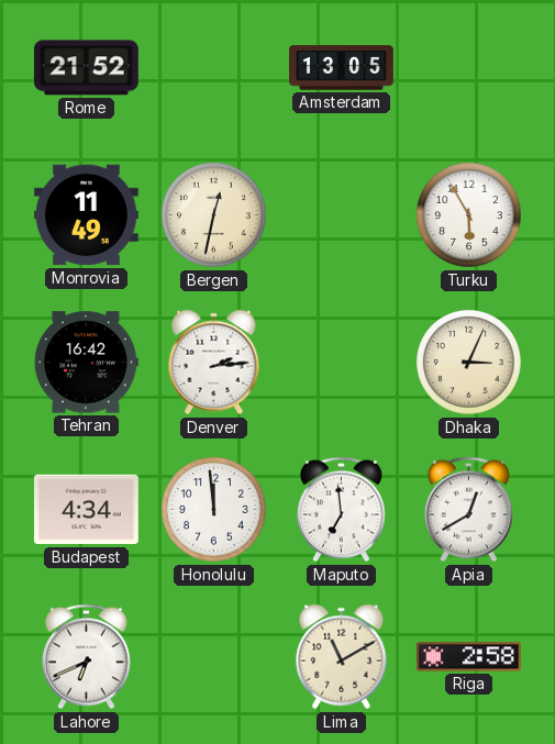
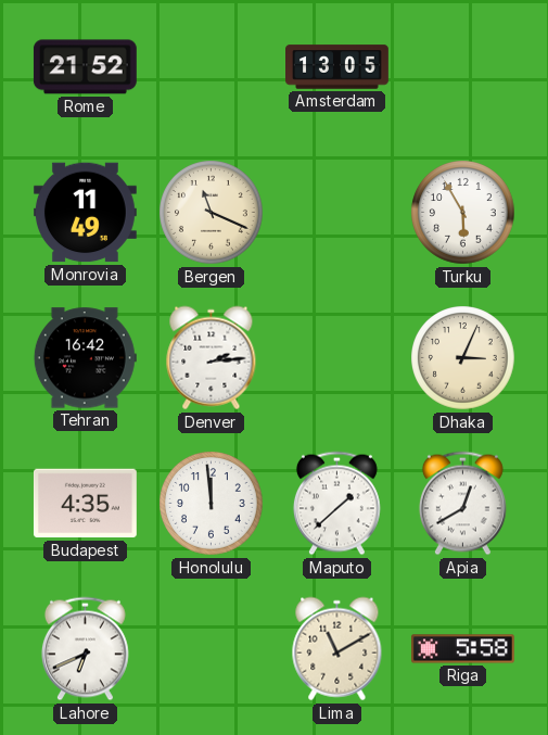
Bergen: 12:32 -> 11:19 (212, 213)
Budapest: 4:34 -> 4:35 (85, 504)
Maputo: 6:59 -> 1:38 (336, 504)
Riga: 2:58 -> 5:58 (462, 649)
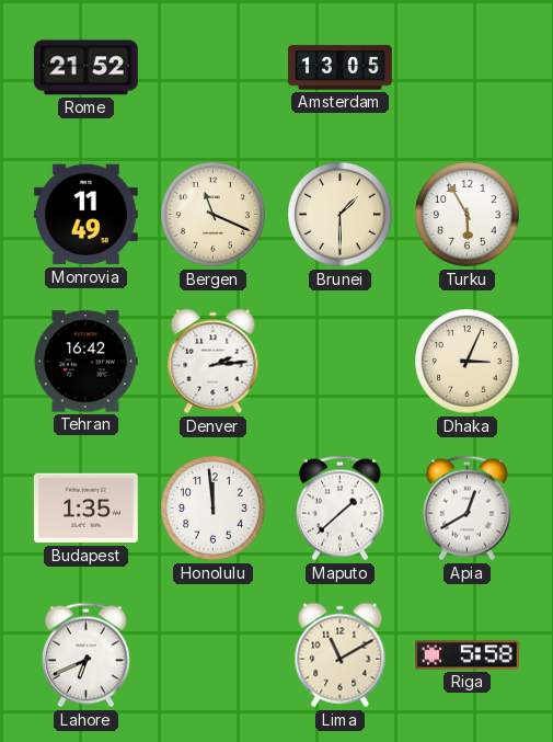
Brunei: none -> 1:30 (341, 215)
Budapest: 4:35 -> 1:35 (85, 509)
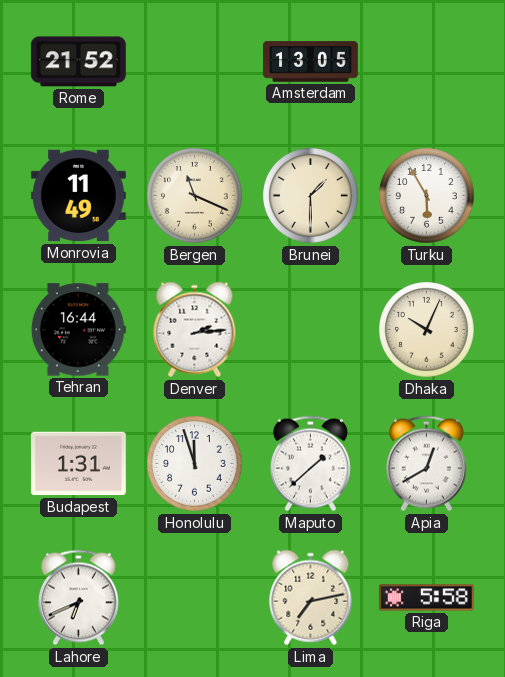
Tehran: 16:42 -> 16:44 (78, 330)
Dhaka: 3:04 -> 10:04 (427, 330)
Budapest: 1:35 -> 1:31 (78, 464)
Honolulu: 11:59 -> 11:57 (195, 464)
Lima: 11:10 -> 7:13 (311, 598)
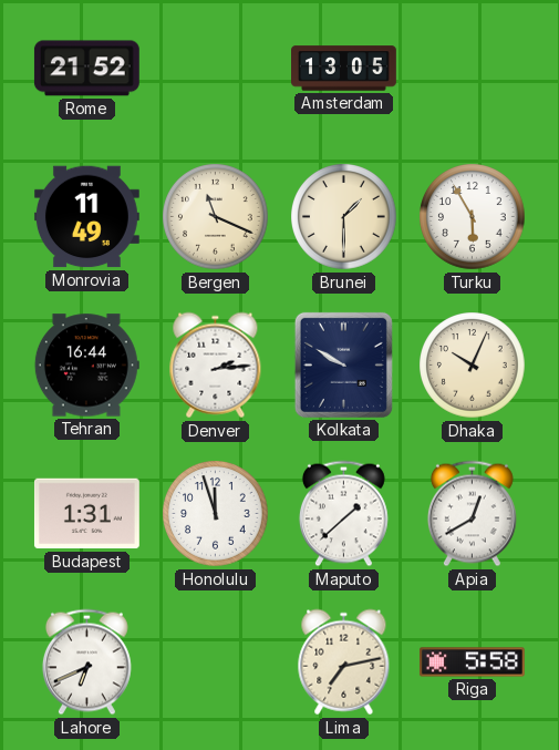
Kolkata: none -> 9:50 (343, 364)
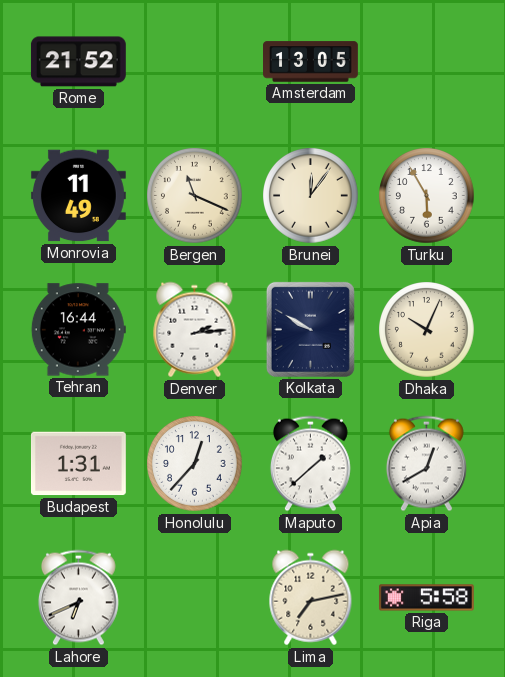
Brunei: 1:30 -> 12:06 (311, 196)
Honolulu: 11:57 -> 12:37 (195, 464)
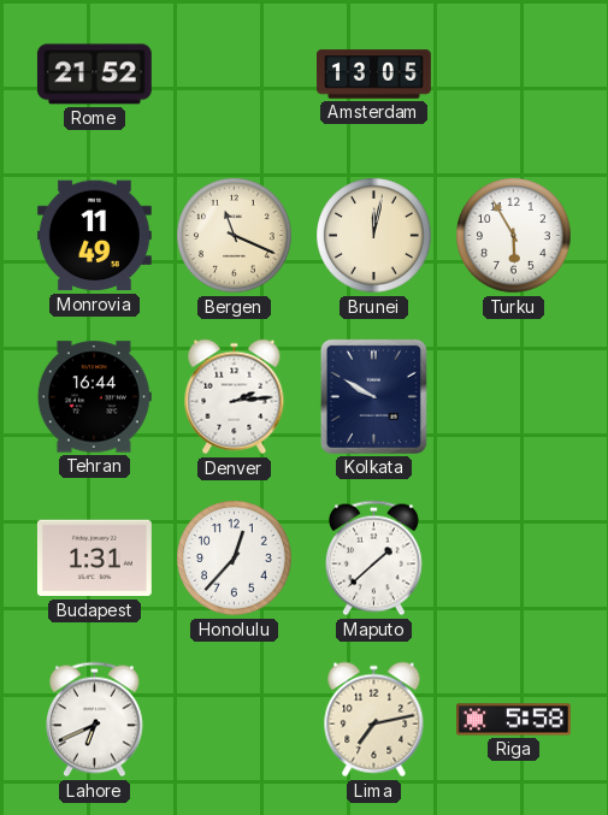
Brunei: 12:06 -> 12:02 (374, 236)
Dhaka: 10:04 -> none (427, 330)
Apia: 12:40 -> none (426, 464)
